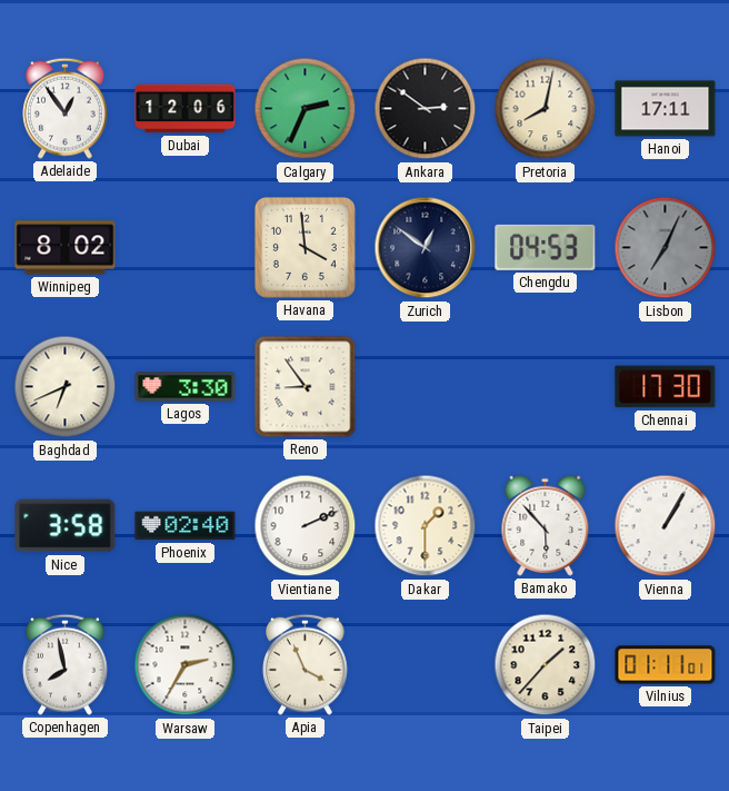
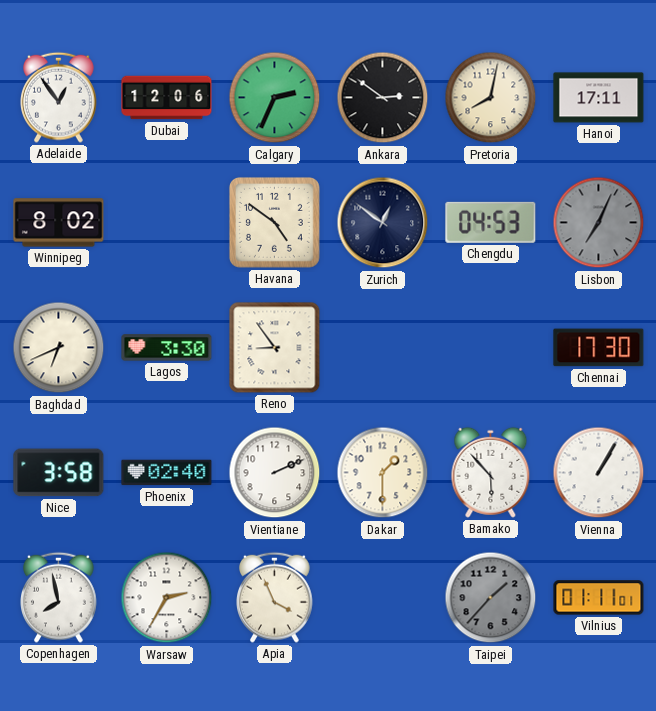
Havana: 3:59 -> 4:51 (274, 222)
Taipei dial: cream -> grey (491, 598)
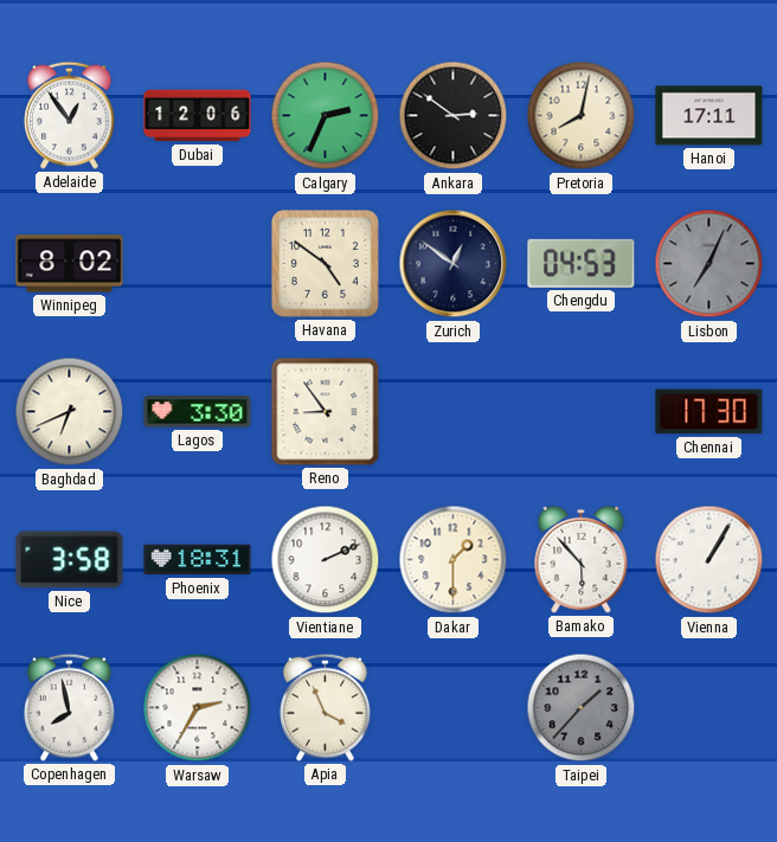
Phoenix: 02:40 -> 18:31 (198, 560)
Vilnius: 01:11 -> none (599, 598)
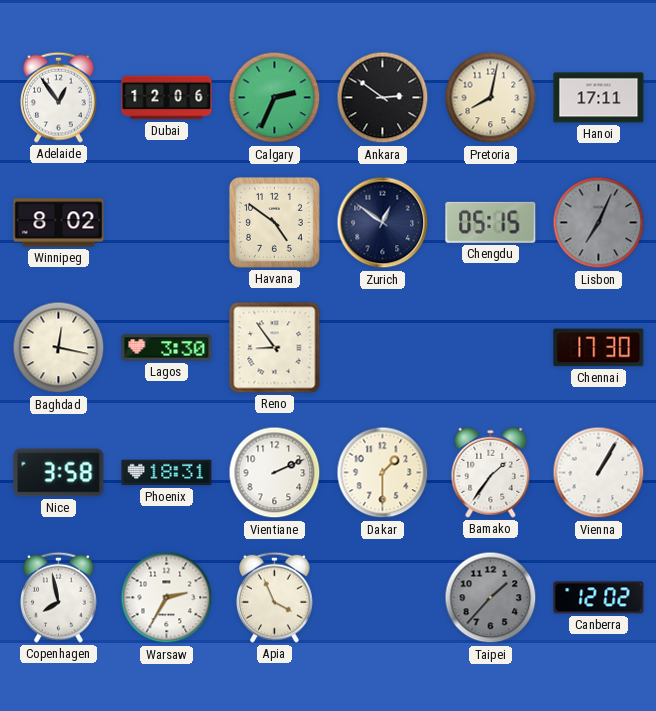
Chengdu: 04:53 -> 05:15 (491, 222)
Baghdad: 6:41 -> 12:17 (59, 348)
Bamako: 5:53 -> 1:36 (491, 472)
Canberra: none -> 12:02 (599, 598)
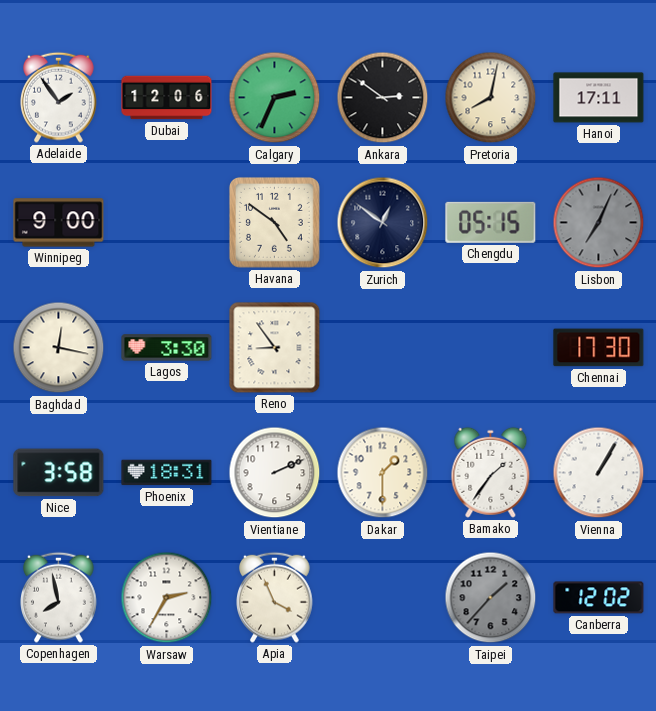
Adelaide: 12:54 -> 1:54 (59, 97)
Winnipeg: 8:02 -> 9:00 (59, 223)
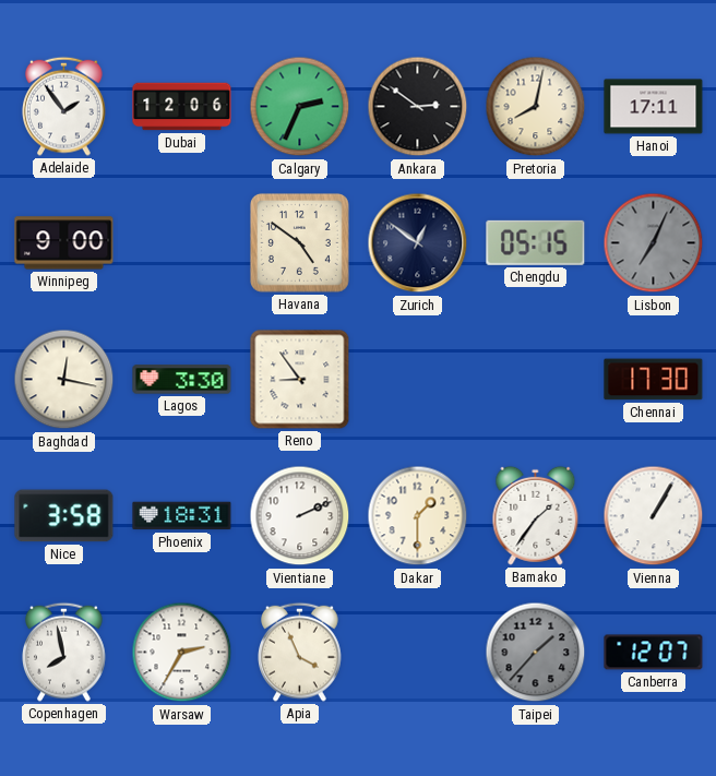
Canberra: 12:02 -> 12:07 (654, 653)
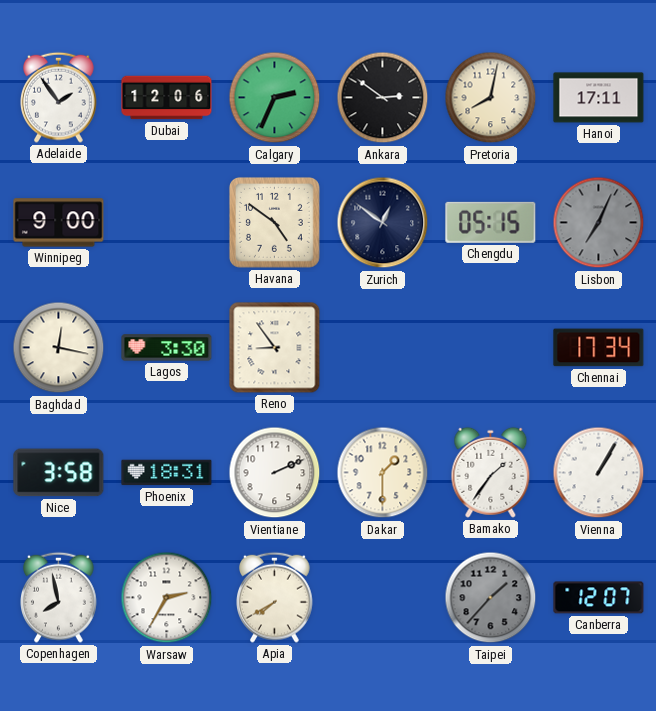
Chennai: 17:30 -> 17:34 (599, 348)
Apia: 3:56 -> 7:40 (275, 597)
